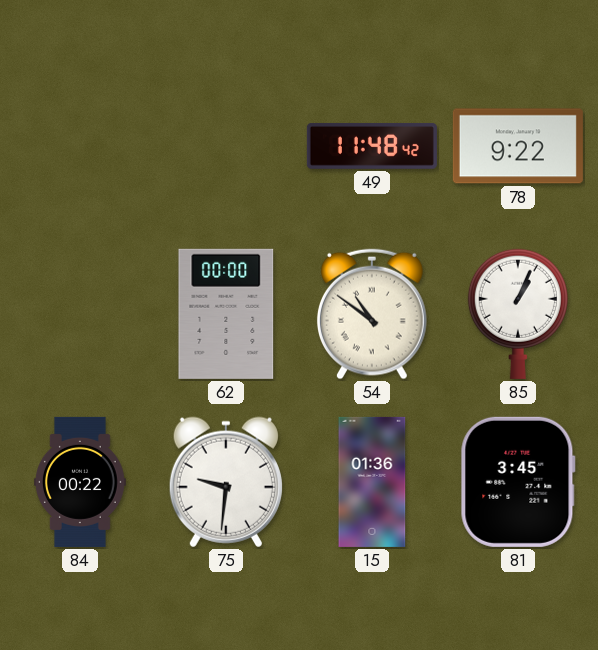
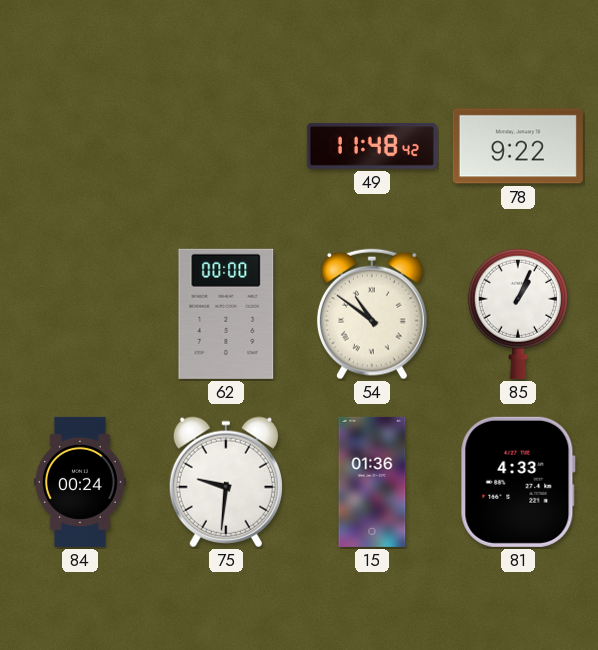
84: 00:22 -> 00:24 (80, 482)
81: 3:45 -> 4:33 (518, 482)
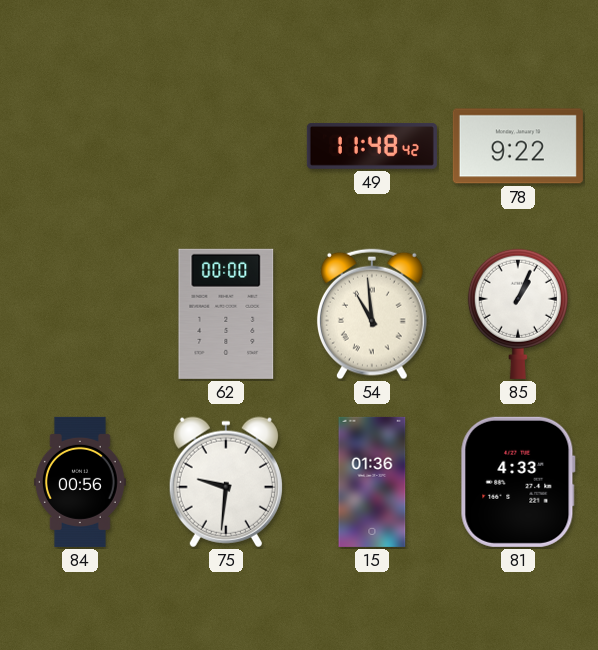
54: 10:51 -> 10:59 (372, 314)
84: 00:24 -> 00:56 (80, 482)
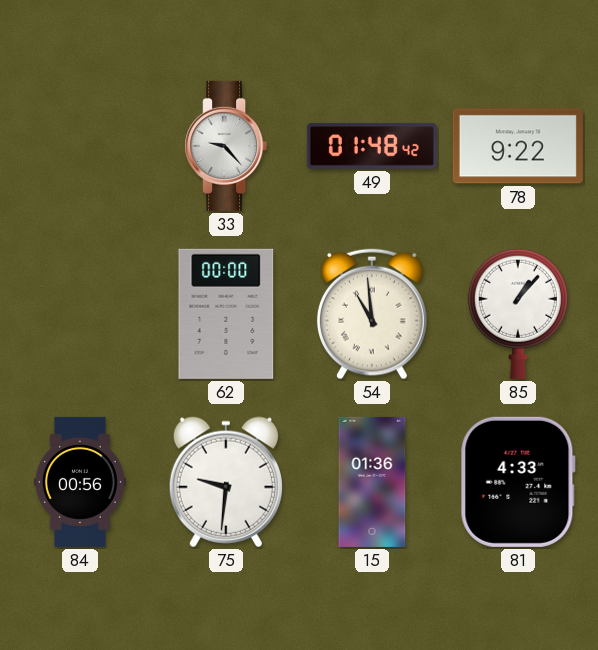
33: none -> 9:23 (226, 146)
49: 11:48 -> 01:48 (372, 146)
85: 1:04 -> 1:07 (518, 314)
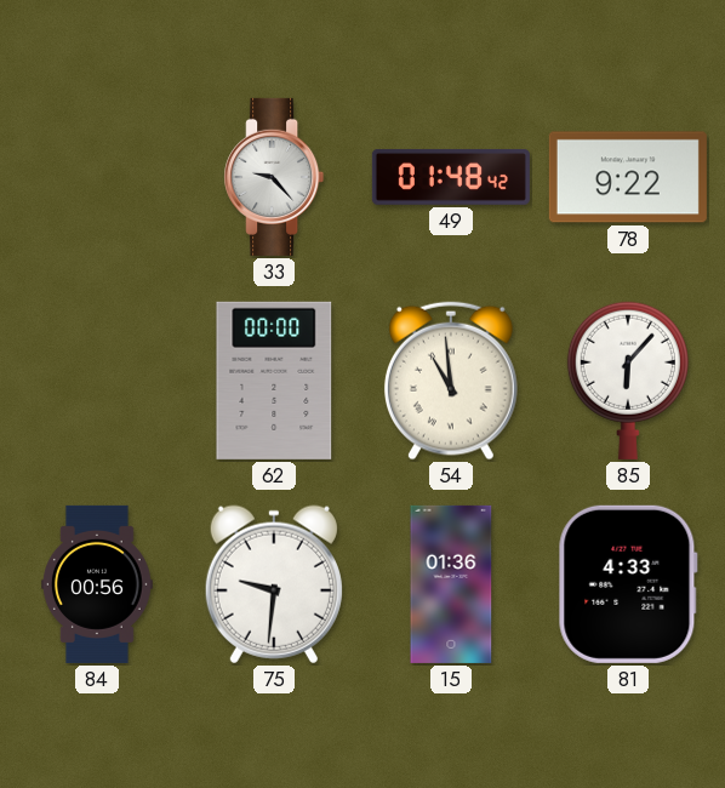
85: 1:07 -> 6:07 (628, 381)
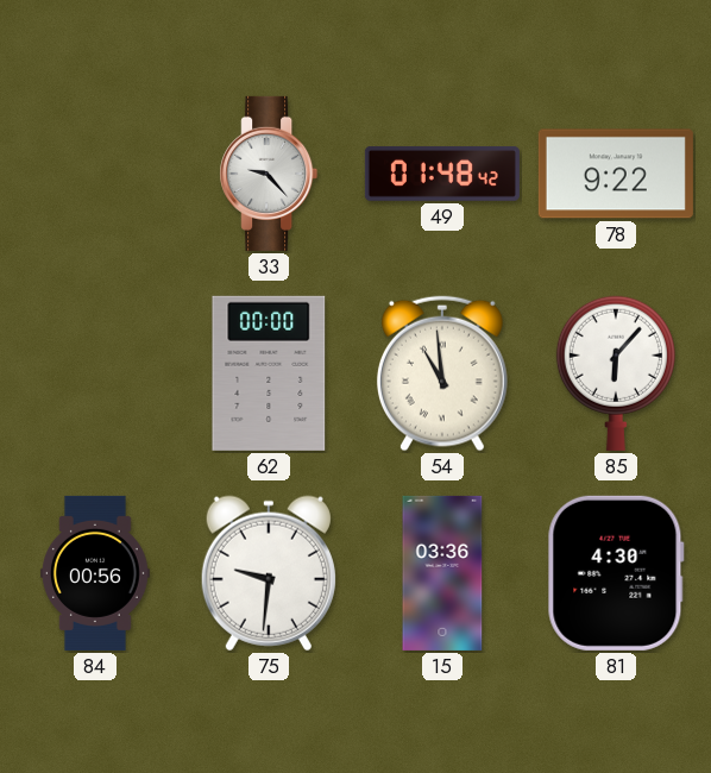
15: 01:36 -> 03:36 (442, 573)
81: 4:33 -> 4:30 (616, 573)
